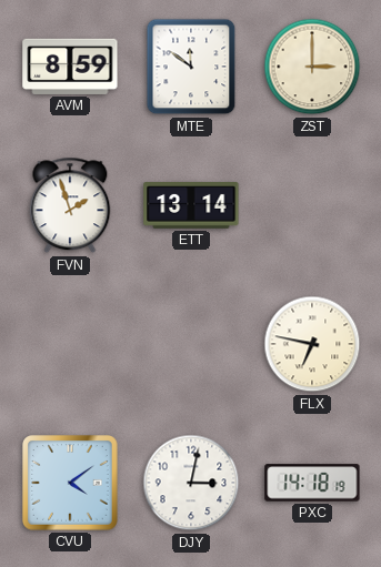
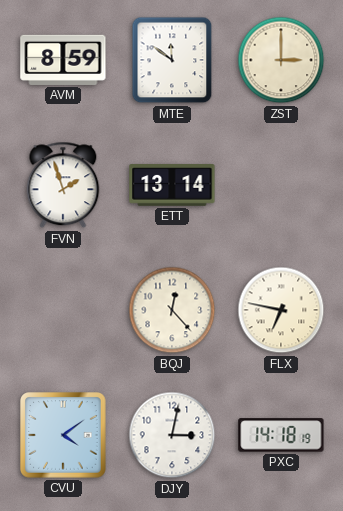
BQJ: none -> 12:23 (172, 310)
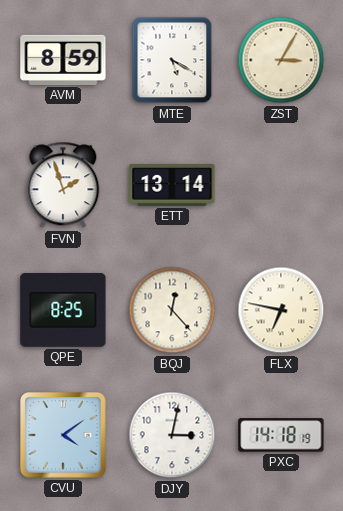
MTE: 11:51 -> 5:20 (172, 60)
ZST: 3:00 -> 3:05 (281, 60)
QPE: none -> 8:25 (63, 310)
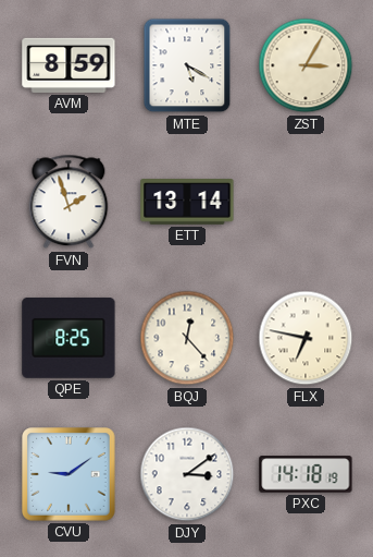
CVU: 4:09 -> 9:09 (69, 474)
DJY: 3:02 -> 3:09 (187, 474)
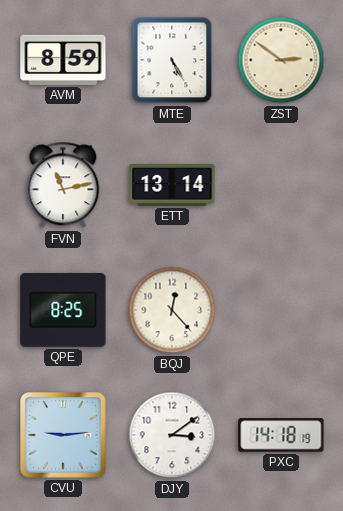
MTE: 5:20 -> 5:25 (172, 60)
ZST: 3:05 -> 2:51 (281, 60)
FVN: 1:57 -> 11:13 (63, 185)
FLX: 6:47 -> none (306, 338)
CVU: 9:09 -> 9:14 (63, 435)
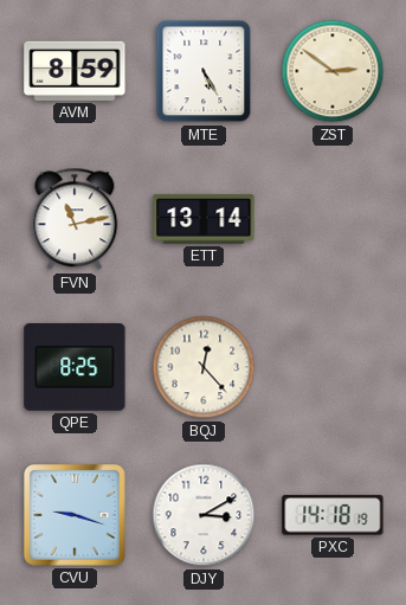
CVU: 9:14 -> 9:18 (75, 515)
DJY: 3:09 -> 3:10 (204, 515)
